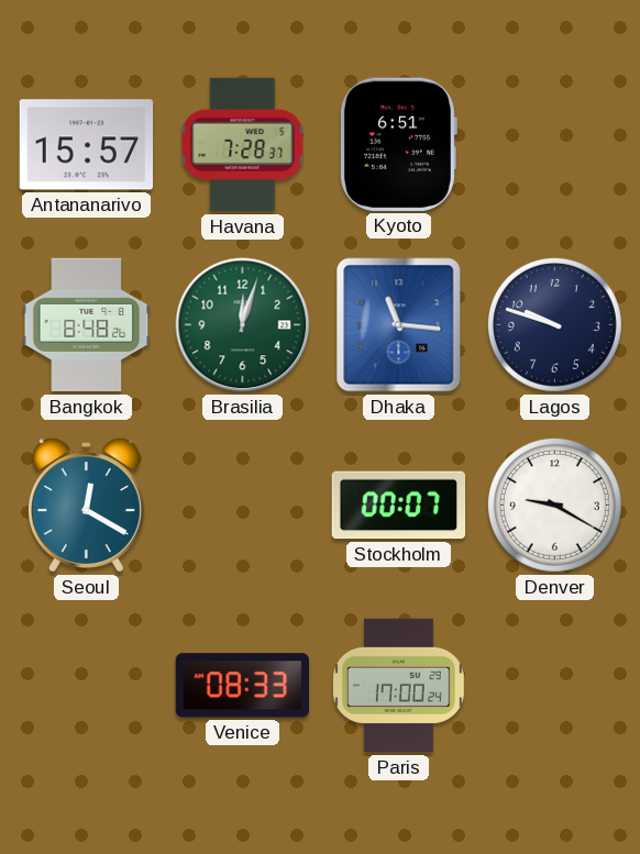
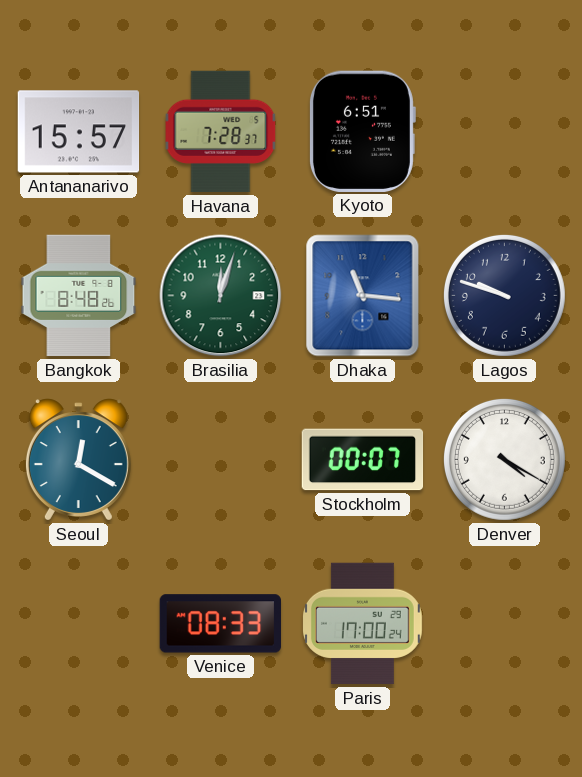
Denver: 9:20 -> 4:20 (504, 459)
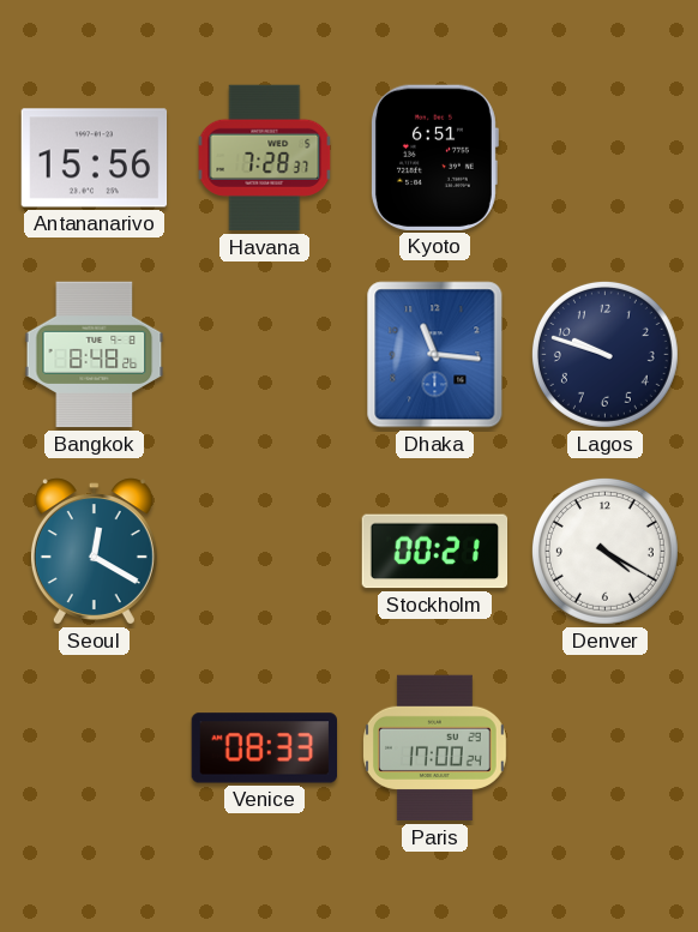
Antananarivo: 15:57 -> 15:56 (95, 158)
Brasilia: 12:03 -> none (221, 296)
Stockholm: 00:07 -> 00:21 (435, 552)
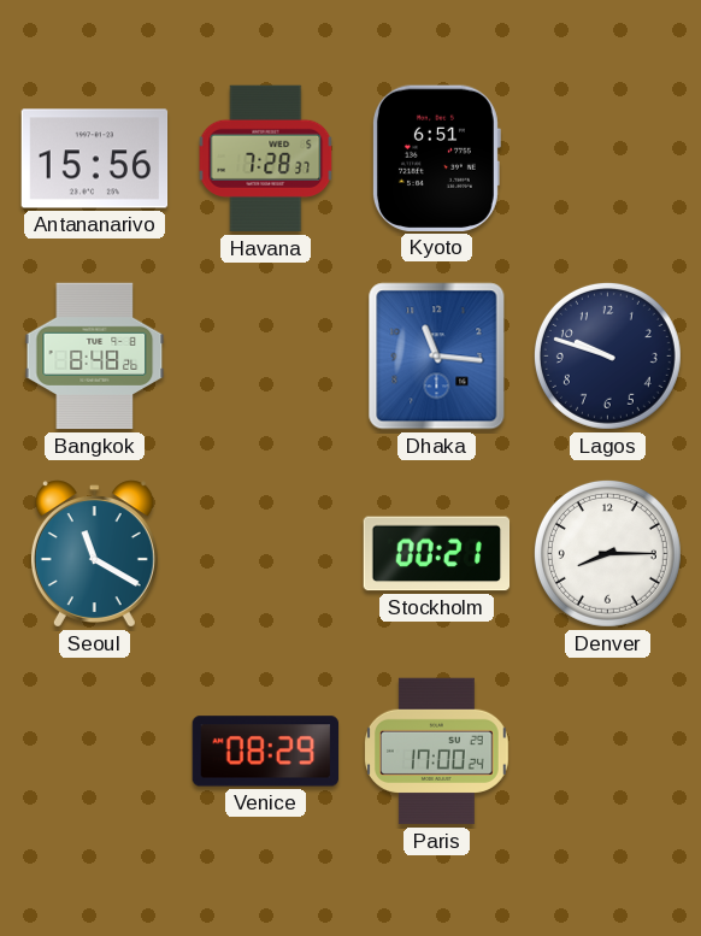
Seoul: 12:20 -> 11:20 (94, 554)
Denver: 4:20 -> 8:15 (607, 553)
Venice: 08:33 -> 08:29 (265, 752)
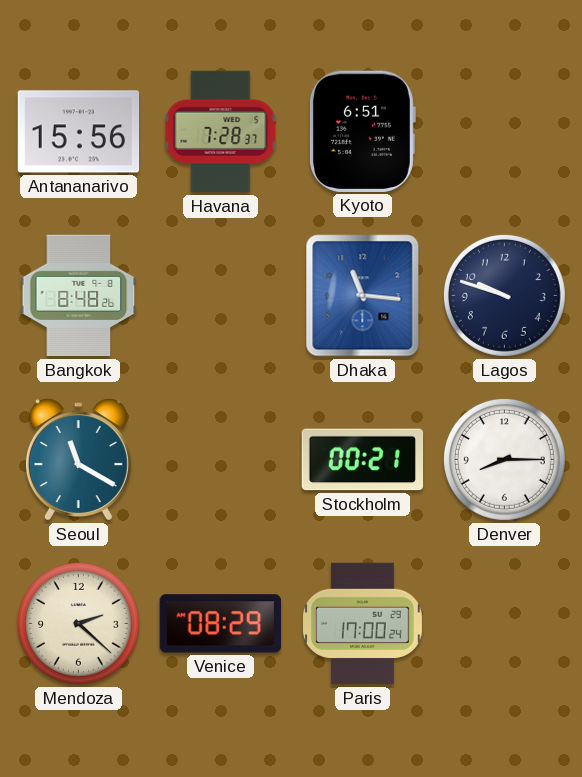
Mendoza: none -> 2:22 (78, 623)
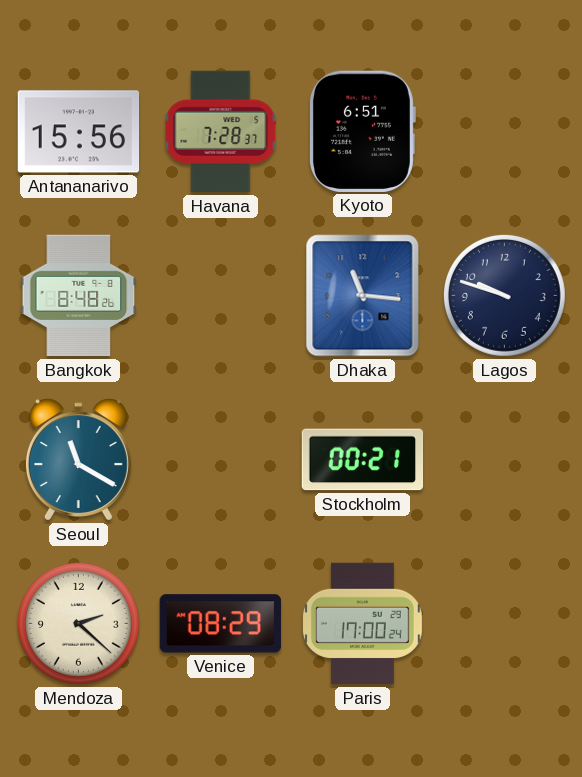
Denver: 8:15 -> none (504, 459)
